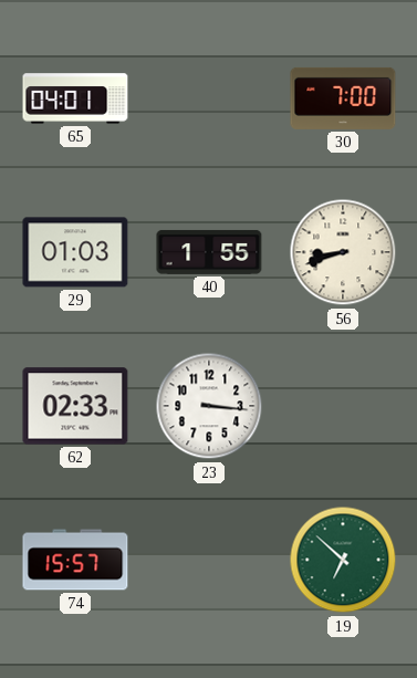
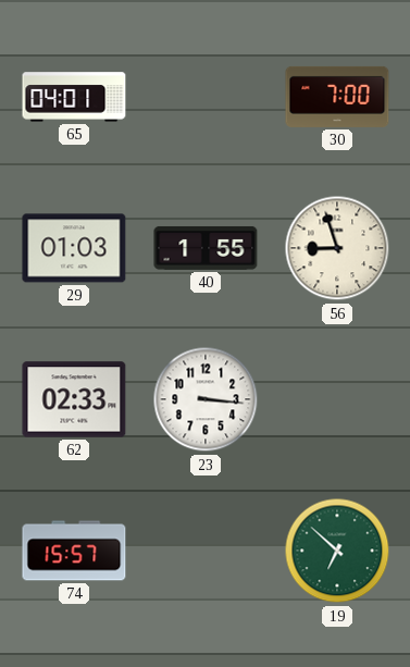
56: 8:42 -> 8:57 (337, 248)
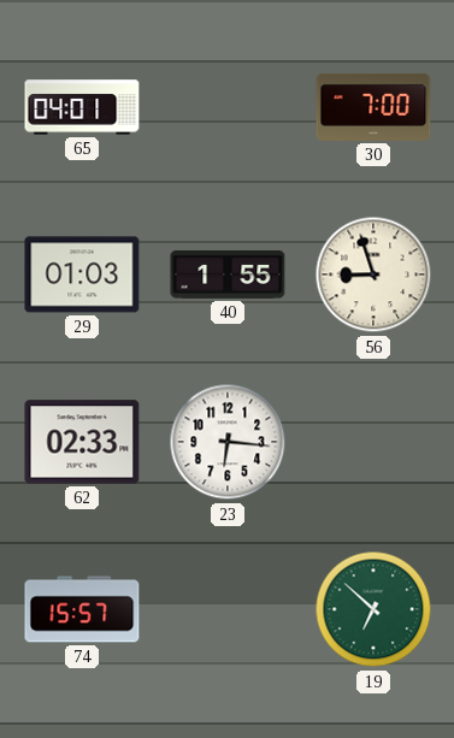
23: 3:16 -> 6:16 (228, 442)
